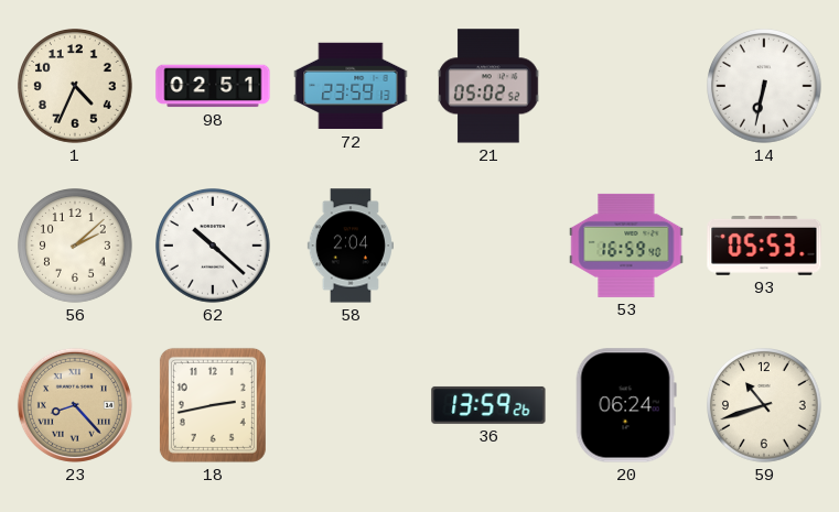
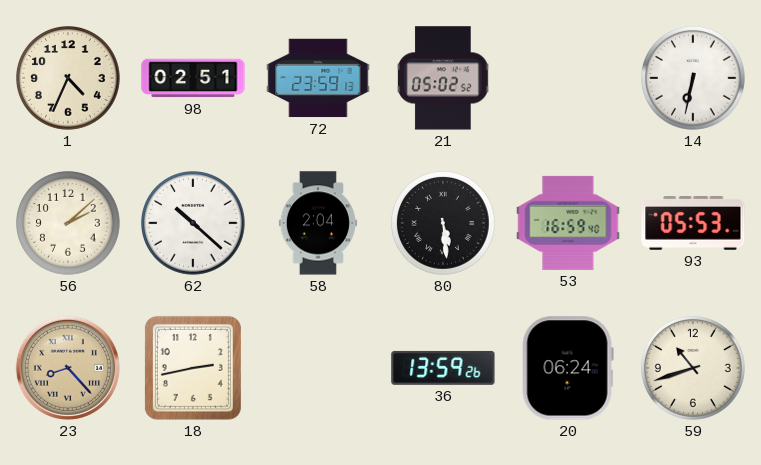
80: none -> 5:29 (444, 224)
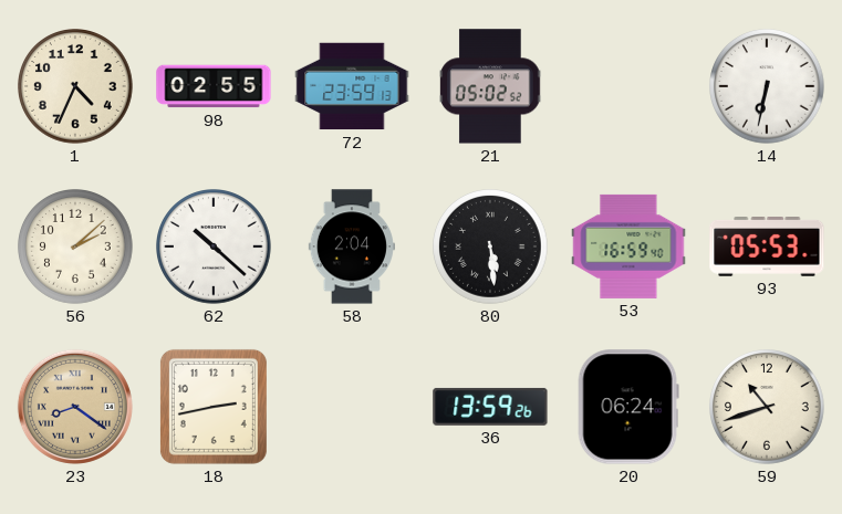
98: 02:51 -> 02:55 (214, 86)
23: 8:23 -> 8:21 (75, 407)
